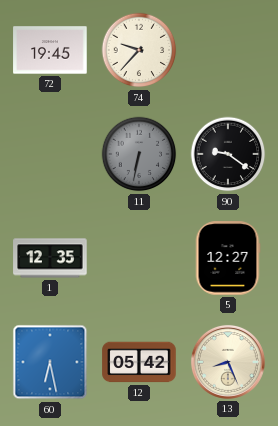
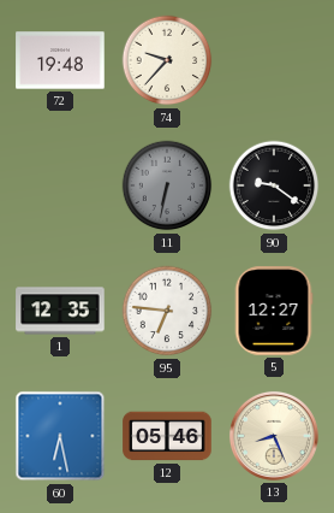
72: 19:45 -> 19:48 (60, 60)
95: none -> 6:46 (167, 311)
12: 05:42 -> 05:46 (167, 436)
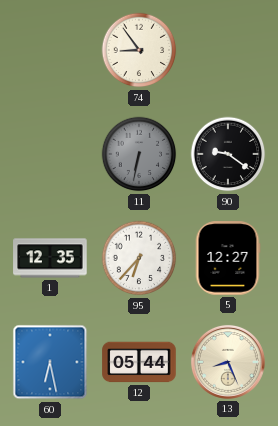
72: 19:48 -> none (60, 60)
74: 9:37 -> 8:54 (139, 50)
95: 6:46 -> 6:37 (139, 258)
12: 05:46 -> 05:44 (139, 362)
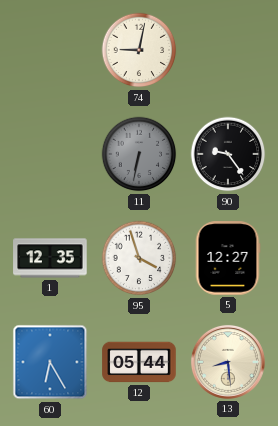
74: 8:54 -> 9:02 (139, 50)
90: 9:21 -> 9:24 (228, 154)
95: 6:37 -> 3:57 (139, 258)
60: 6:28 -> 6:25 (50, 362)
13: 8:26 -> 8:29 (228, 362)
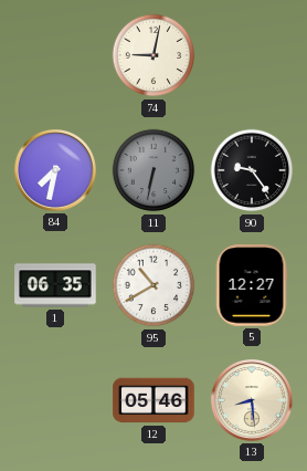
84: none -> 7:32 (55, 170)
1: 12:35 -> 06:35 (55, 285)
95: 3:57 -> 10:40 (153, 285)
60: 6:25 -> none (50, 362)
12: 05:44 -> 05:46 (153, 400)
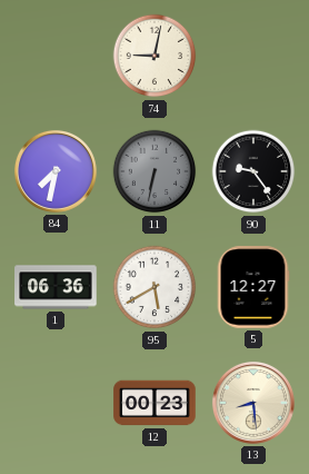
1: 06:35 -> 06:36 (56, 287)
95: 10:40 -> 5:40 (154, 287)
12: 05:46 -> 00:23 (154, 403)
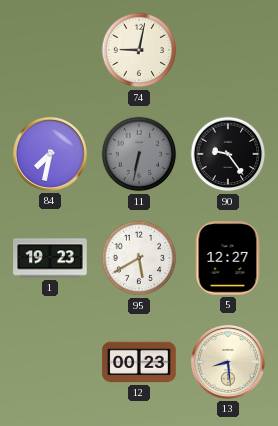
1: 06:36 -> 19:23 (50, 258)
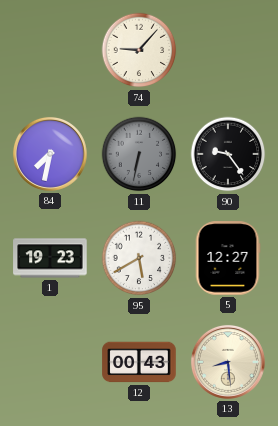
74: 9:02 -> 9:07 (139, 50)
12: 00:23 -> 00:43 (139, 362)
